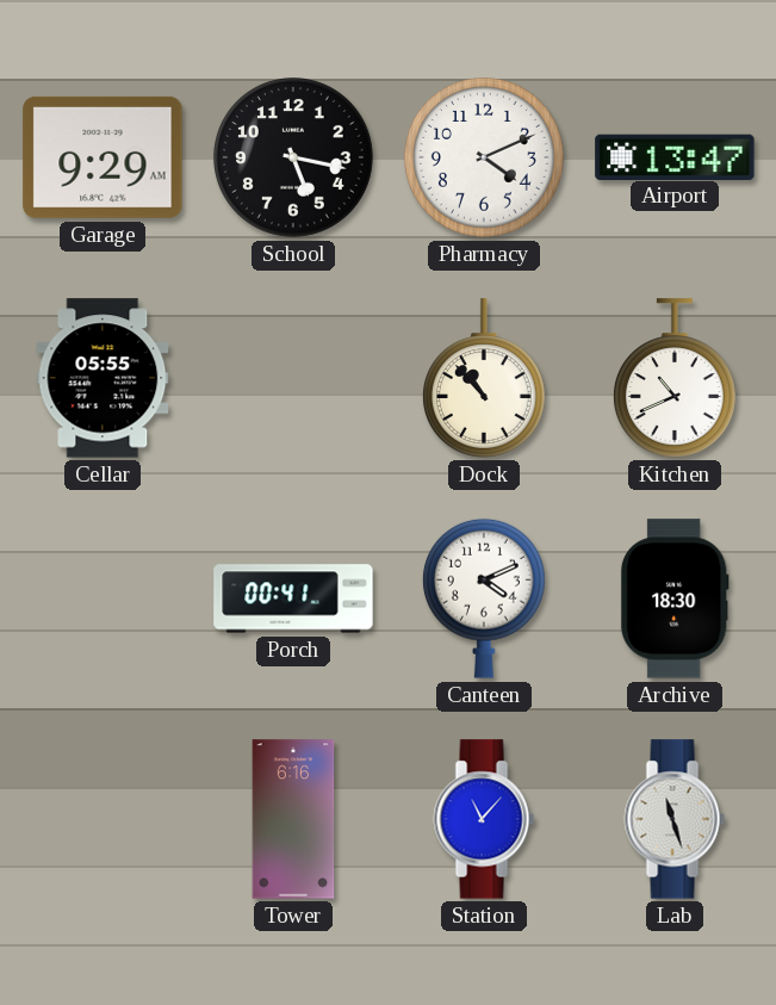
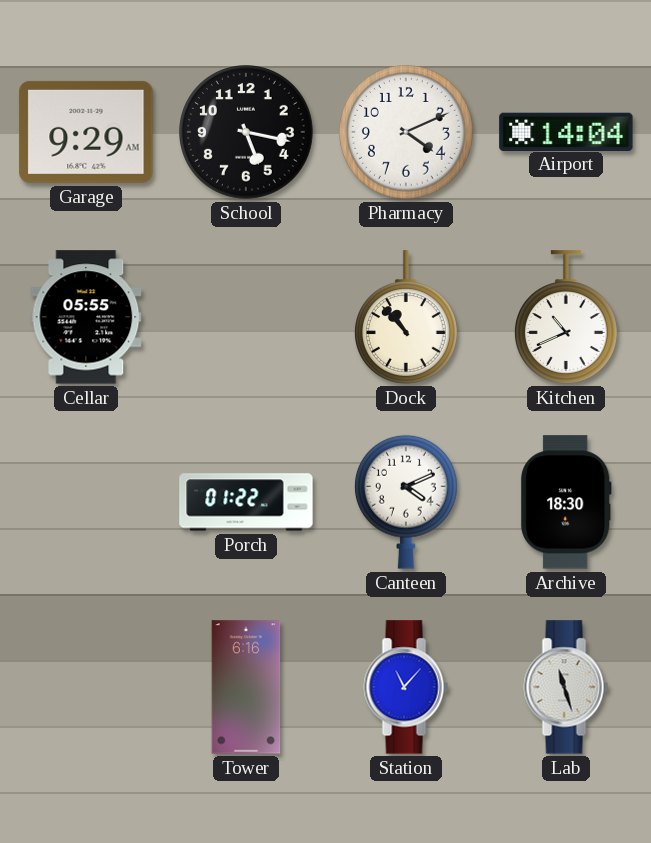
Airport: 13:47 -> 14:04 (566, 131)
Porch: 00:41 -> 01:22 (246, 502)
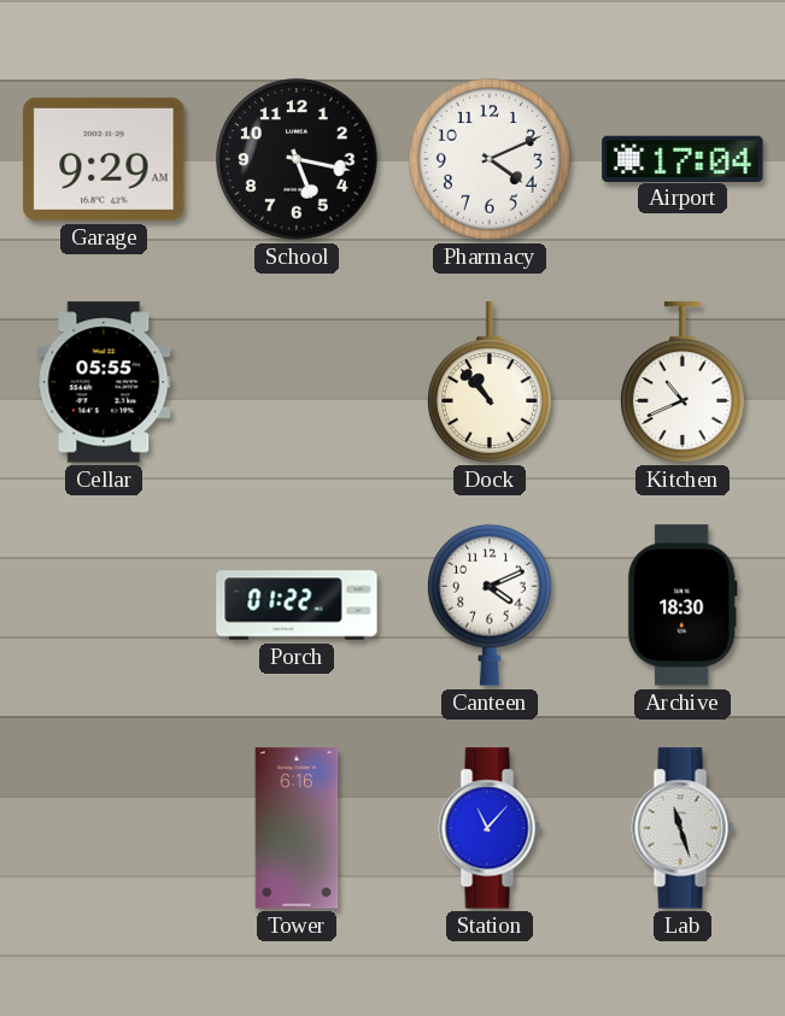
Airport: 14:04 -> 17:04 (683, 158)
